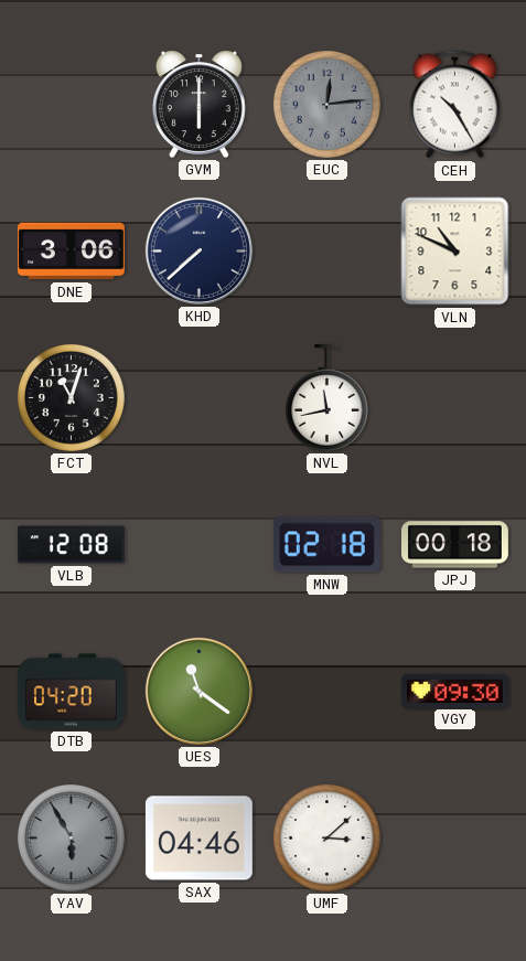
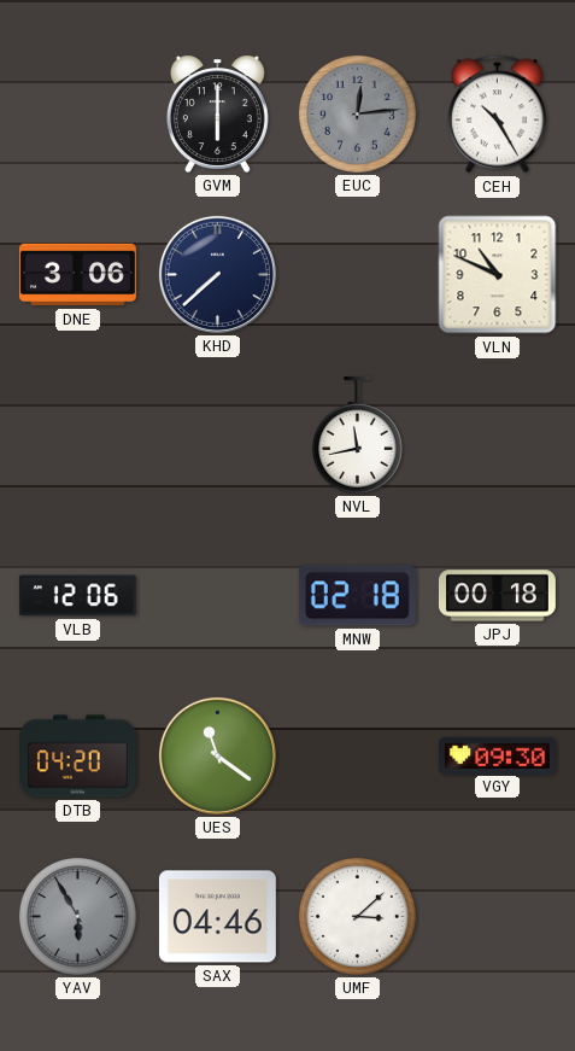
FCT: 11:03 -> none (71, 397)
VLB: 12:08 -> 12:06 (77, 596)
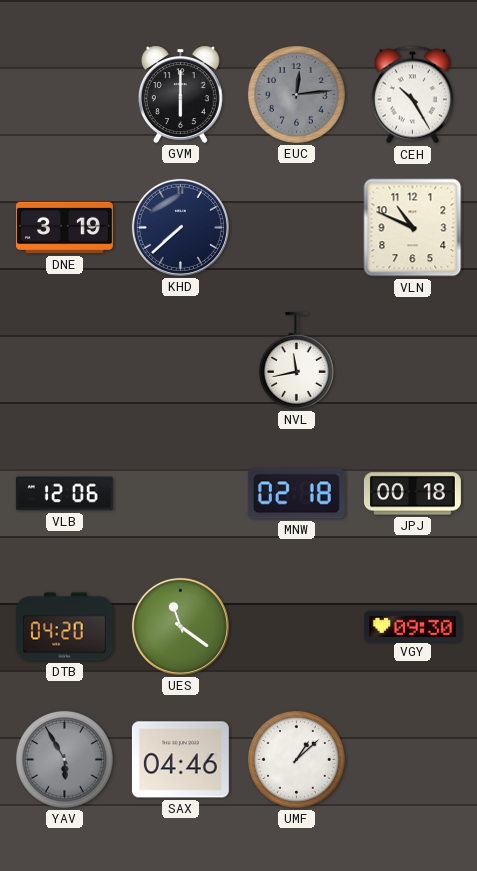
DNE: 3:06 -> 3:19 (64, 228)
UMF: 3:08 -> 1:08 (296, 759)
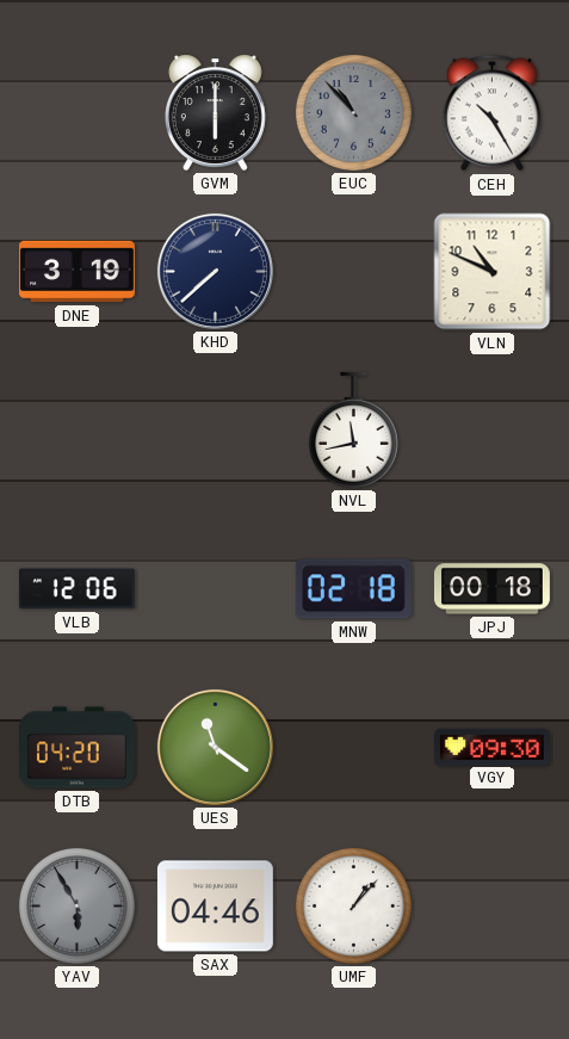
EUC: 12:14 -> 10:53 (353, 112)
UMF: 1:08 -> 1:07 (353, 905)
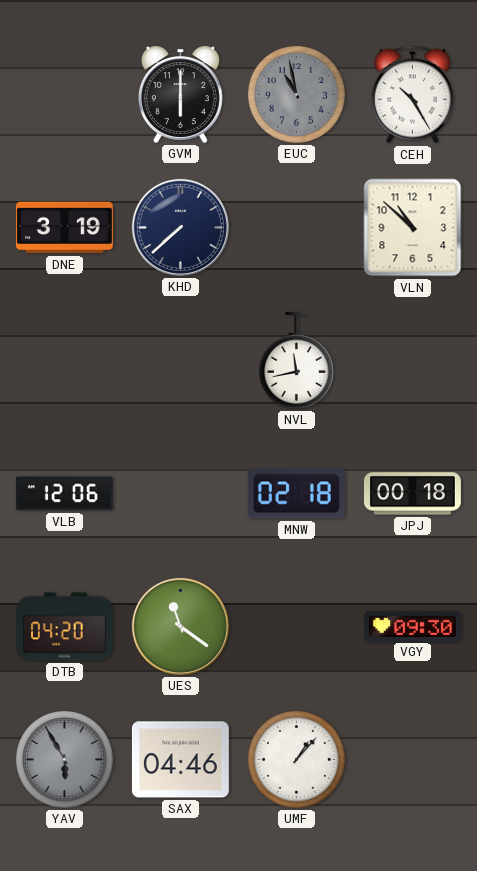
EUC: 10:53 -> 10:58 (296, 94)
VLN: 10:49 -> 10:52 (413, 228)
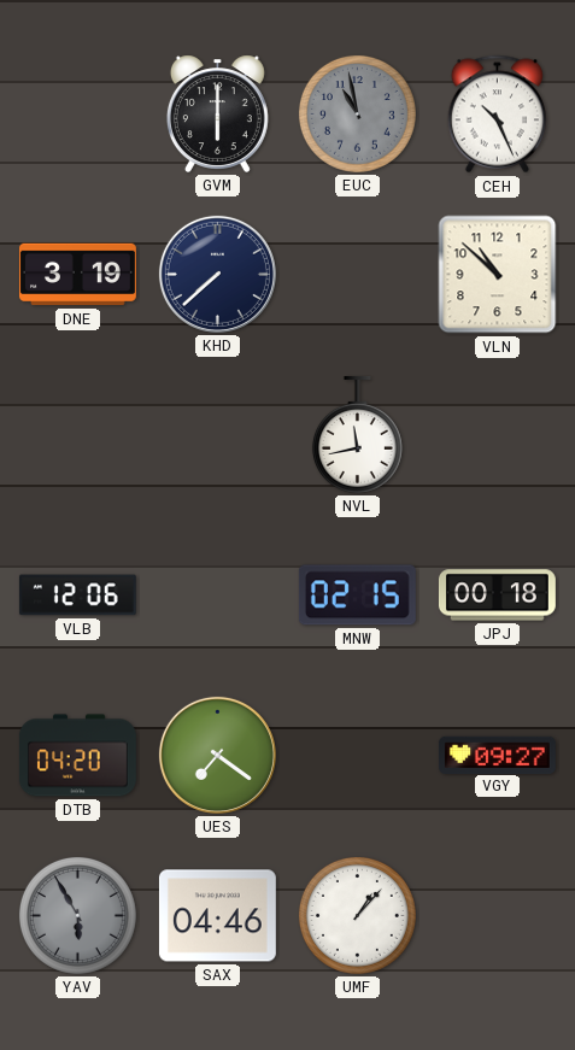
CEH: 10:25 -> 10:26 (497, 115)
MNW: 02:18 -> 02:15 (357, 596)
UES: 11:21 -> 7:21 (217, 755)
VGY: 09:30 -> 09:27 (497, 755)
